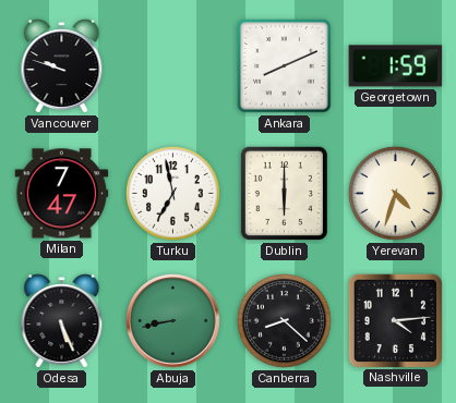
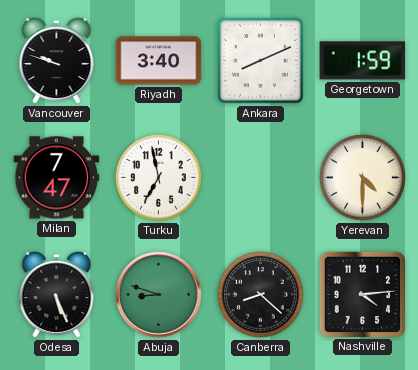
Riyadh: none -> 3:40 (159, 61)
Dublin: 6:00 -> none (284, 193)
Yerevan: 4:33 -> 4:30 (363, 178)
Abuja: 8:43 -> 8:48 (159, 295)
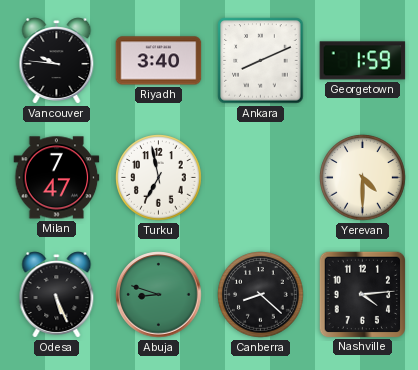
Vancouver: 9:48 -> 9:46 (57, 61)
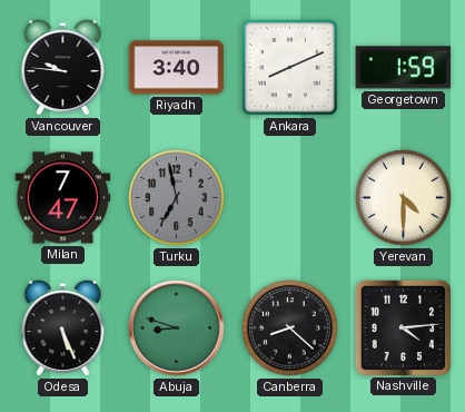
Turku dial: white -> grey (177, 198)
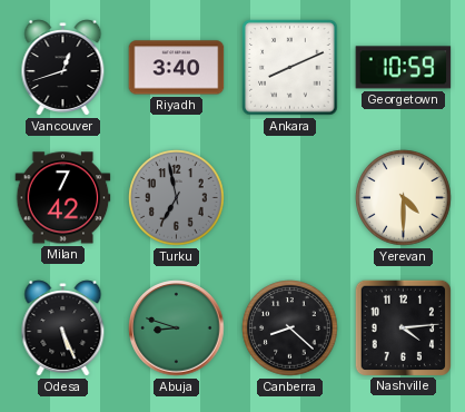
Vancouver: 9:46 -> 12:42 (63, 68)
Georgetown: 1:59 -> 10:59 (404, 68)
Milan: 7:47 -> 7:42 (63, 198)
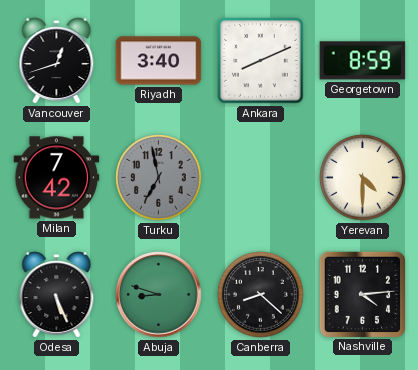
Georgetown: 10:59 -> 8:59 (363, 61)
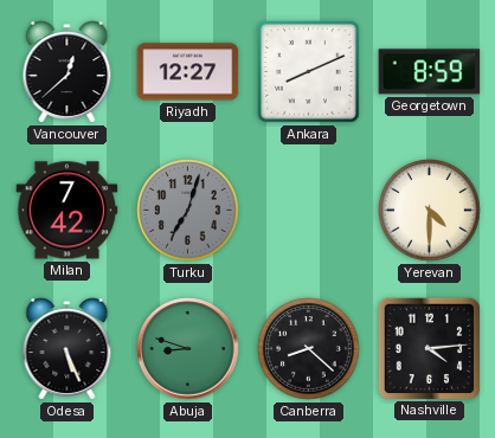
Vancouver: 12:42 -> 12:38 (67, 72)
Riyadh: 3:40 -> 12:27 (188, 72)
Turku: 6:58 -> 7:03 (188, 211)
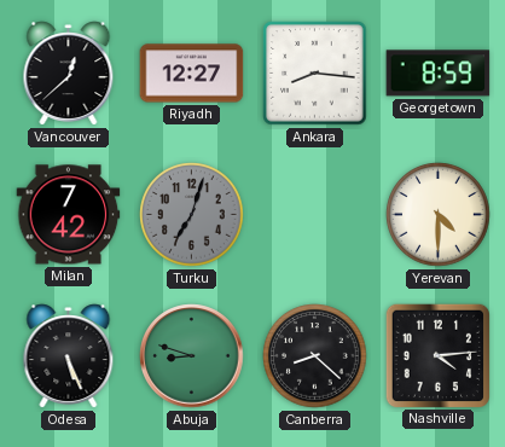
Ankara: 8:11 -> 8:16 (315, 74)
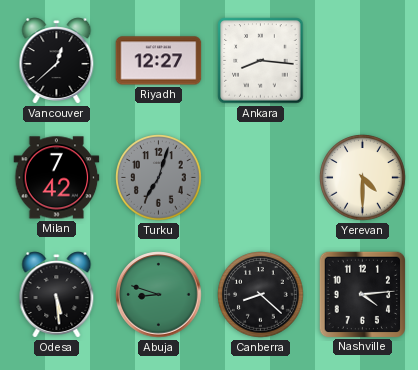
Georgetown: 8:59 -> none (439, 74)
Odesa: 5:26 -> 5:29 (57, 295)
